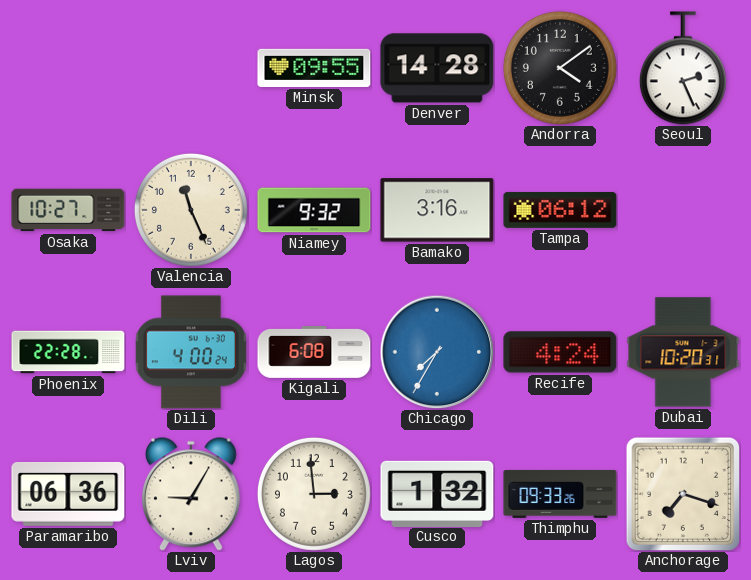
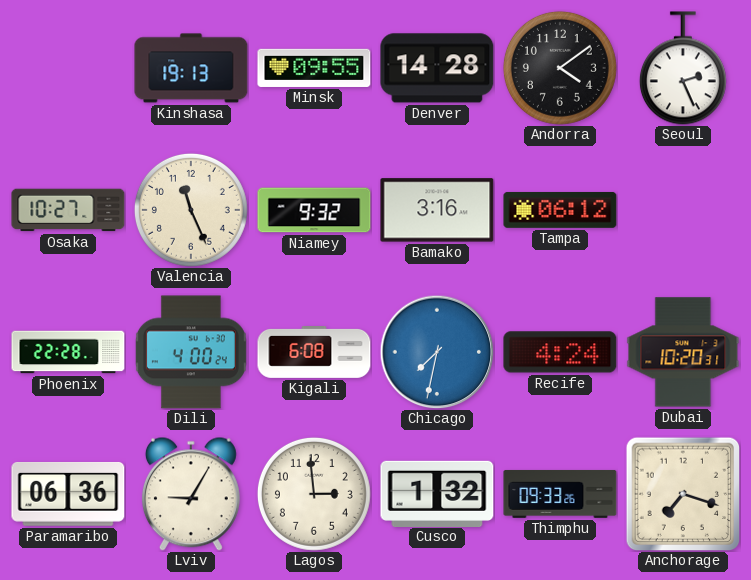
Kinshasa: none -> 19:13 (191, 68)
Chicago: 7:35 -> 7:32 (437, 352)
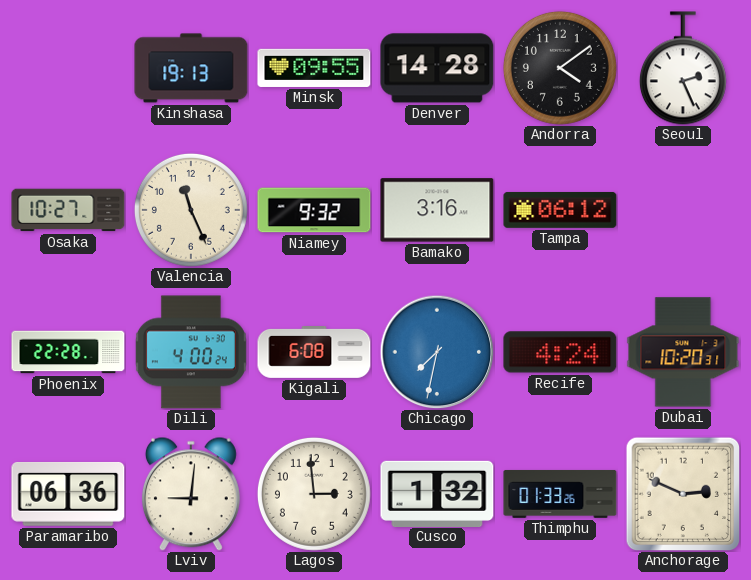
Lviv: 9:05 -> 9:01 (191, 494)
Thimphu: 09:33 -> 01:33 (560, 494)
Anchorage: 7:18 -> 2:49 (683, 494)
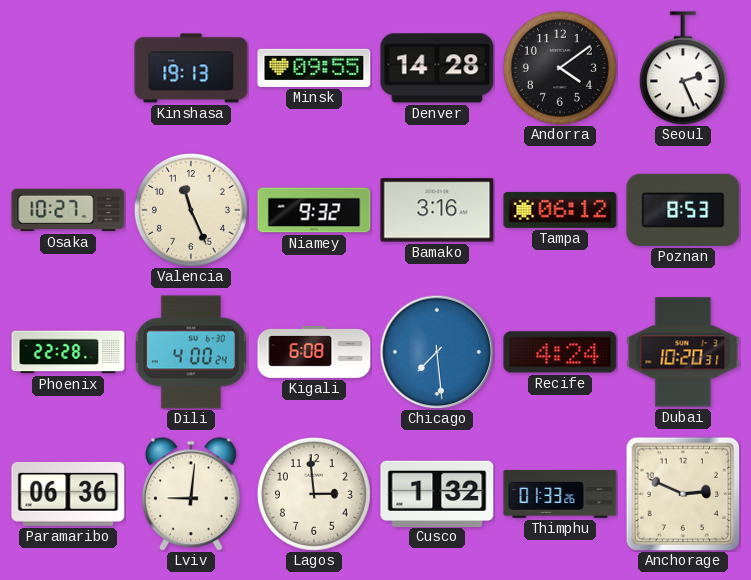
Poznan: none -> 8:53 (683, 210)
Chicago: 7:32 -> 7:29 (437, 352)
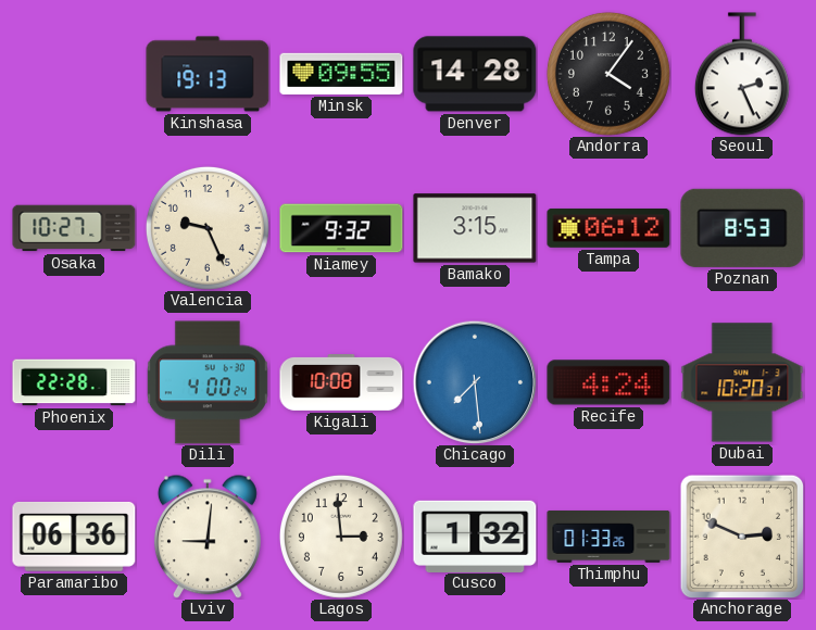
Andorra: 4:09 -> 4:06 (608, 74)
Valencia: 11:26 -> 9:26 (208, 228)
Bamako: 3:16 -> 3:15 (475, 228)
Kigali: 6:08 -> 10:08 (341, 383)
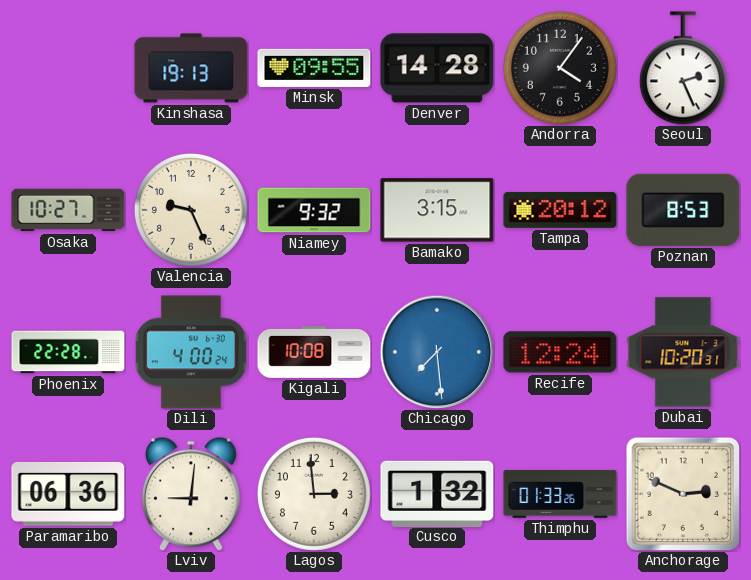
Tampa: 06:12 -> 20:12 (560, 210)
Recife: 4:24 -> 12:24 (560, 352)
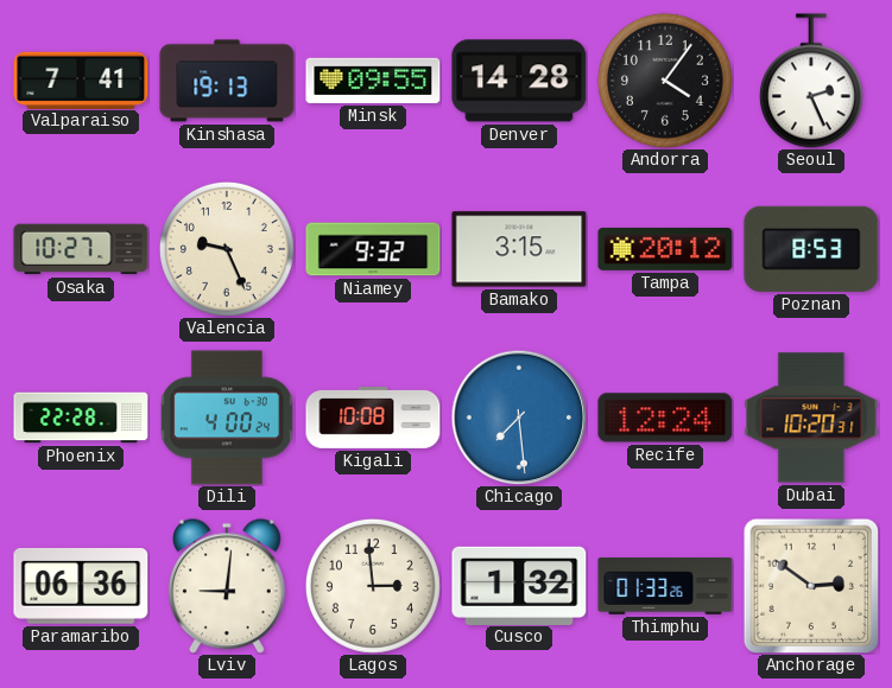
Valparaiso: none -> 7:41 (81, 79)
Anchorage: 2:49 -> 2:51 (811, 586)
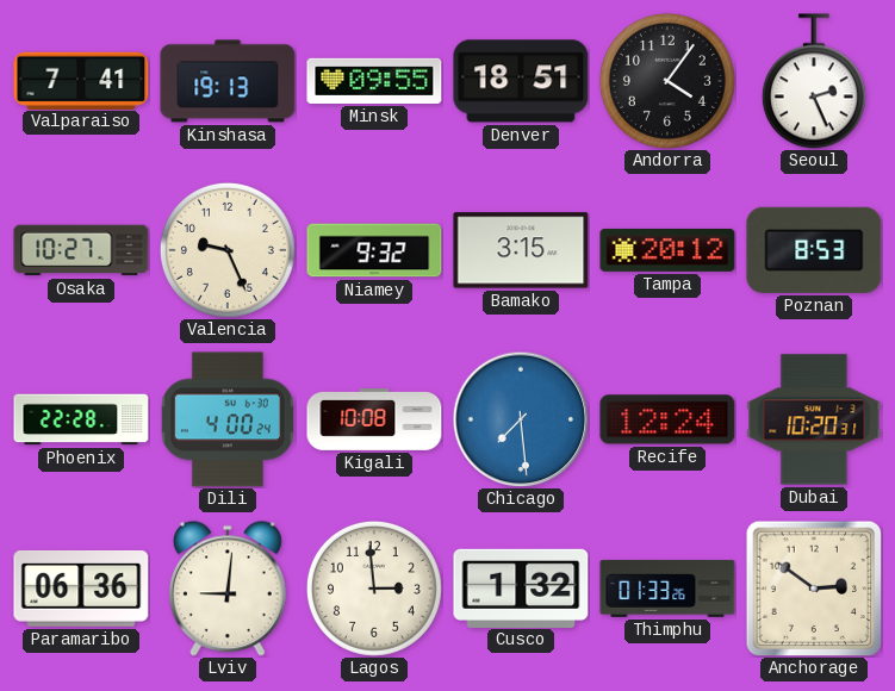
Denver: 14:28 -> 18:51 (521, 81)
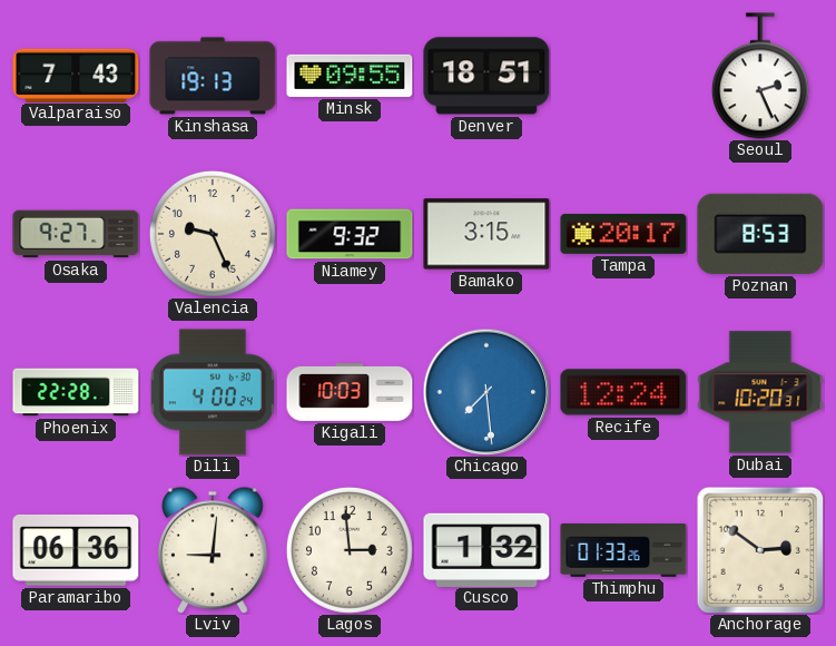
Valparaiso: 7:41 -> 7:43 (76, 75)
Andorra: 4:06 -> none (667, 81)
Osaka: 10:27 -> 9:27 (76, 234)
Tampa: 20:12 -> 20:17 (623, 234)
Kigali: 10:08 -> 10:03 (350, 393)
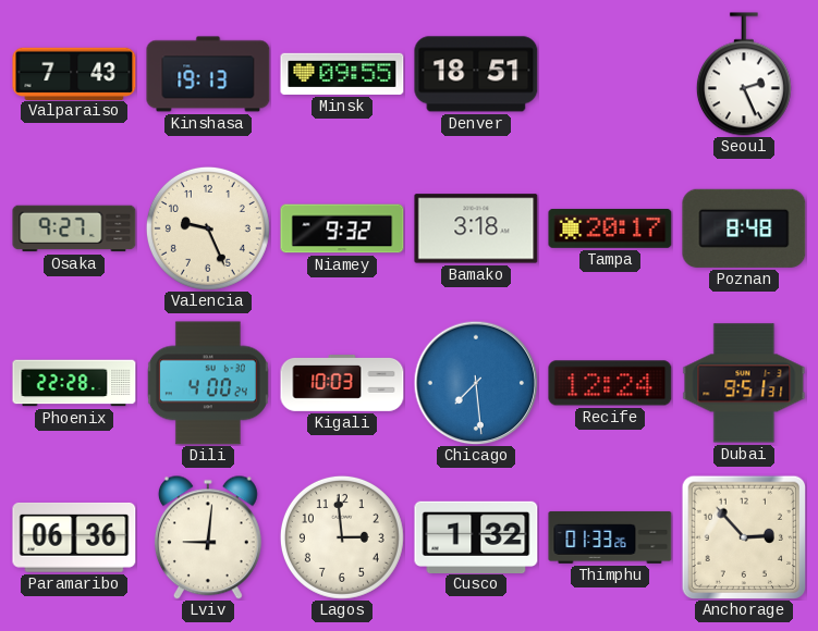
Bamako: 3:15 -> 3:18 (476, 228)
Poznan: 8:53 -> 8:48 (744, 228)
Dubai: 10:20 -> 9:51 (744, 383)
Anchorage: 2:51 -> 2:53 (744, 537)
